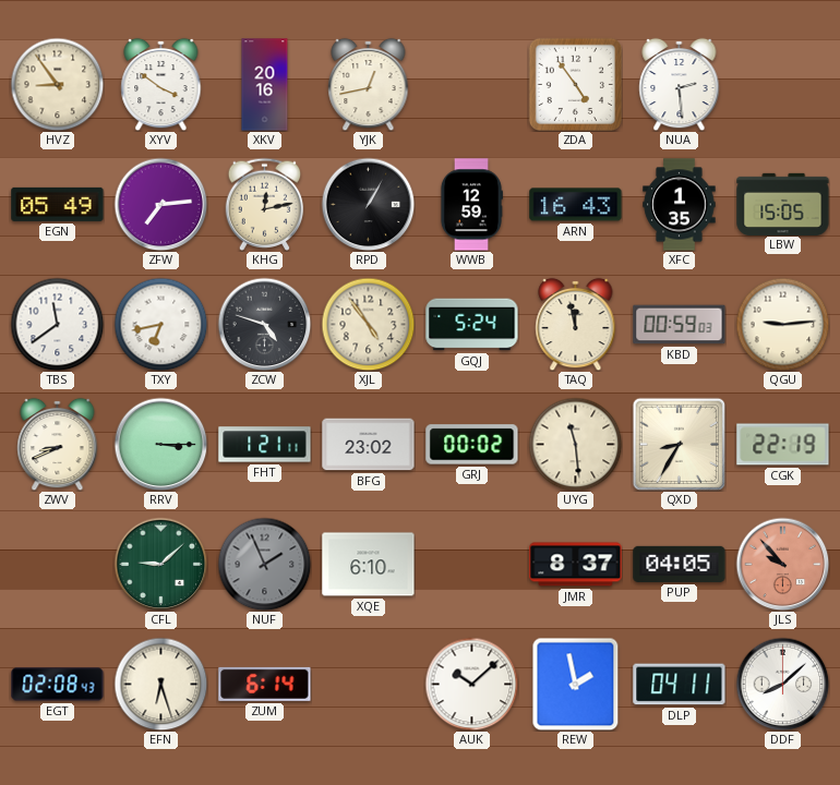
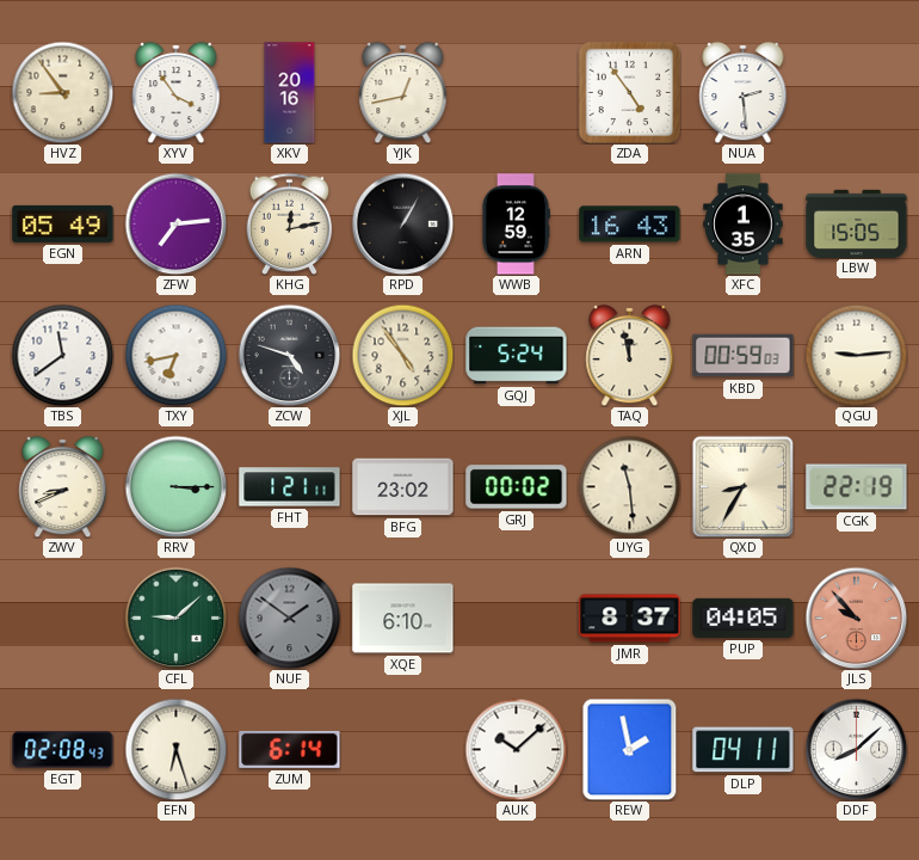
XYV: 3:51 -> 3:54 (177, 92)
NUF: 1:56 -> 1:51 (289, 618)
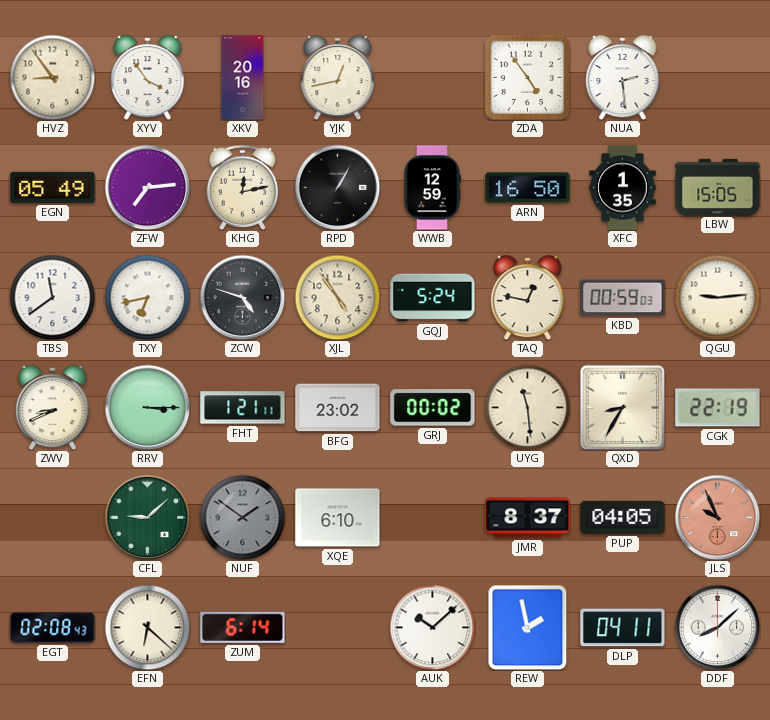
ARN: 16:43 -> 16:50 (528, 188)
TAQ: 11:58 -> 12:47 (528, 297)
JLS: 9:53 -> 9:56 (717, 517)
EFN: 6:27 -> 6:22 (147, 627)
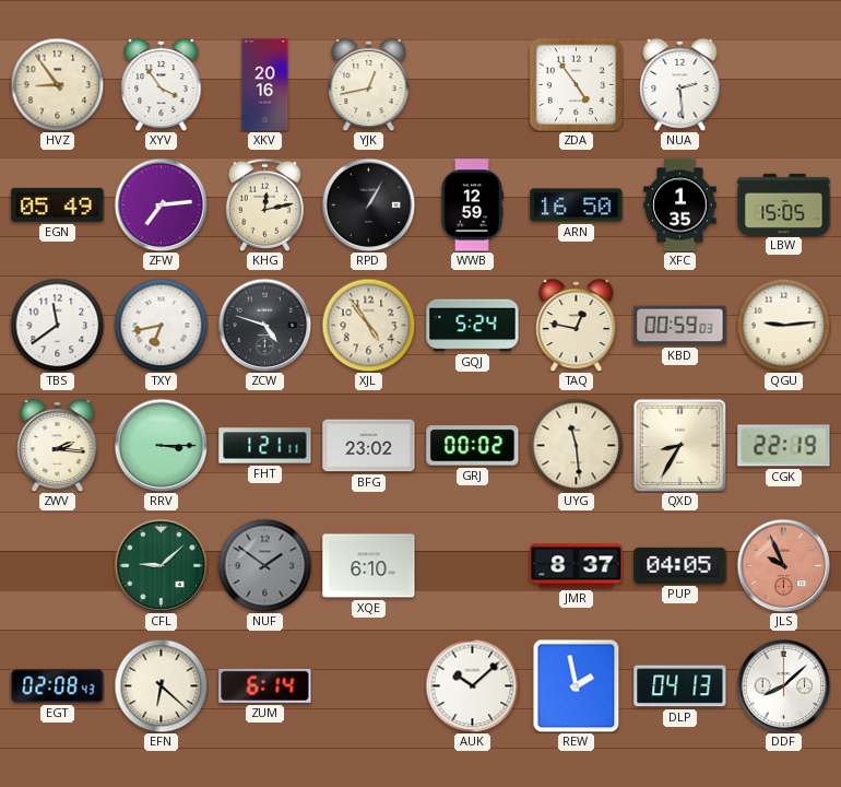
ZWV: 8:41 -> 2:16 (58, 445)
DLP: 04:11 -> 04:13 (680, 686)
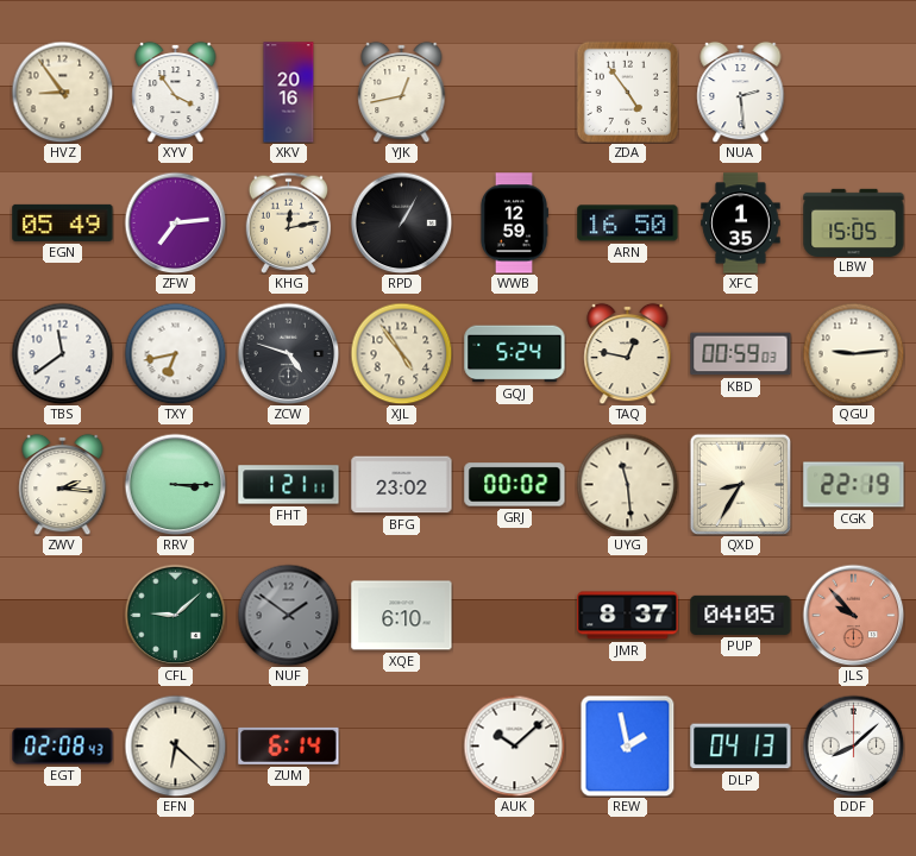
JLS: 9:56 -> 9:53 (853, 615)
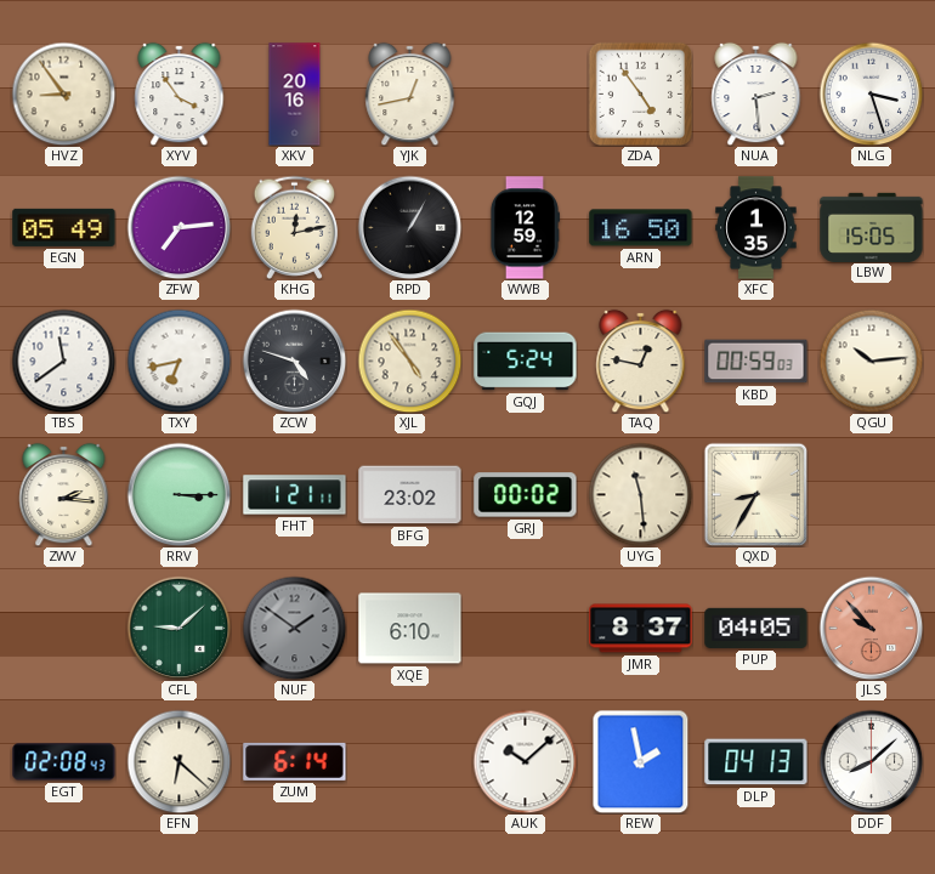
NLG: none -> 3:27 (871, 93)
QGU: 9:14 -> 10:14 (871, 361)
CGK: 22:19 -> none (854, 485)
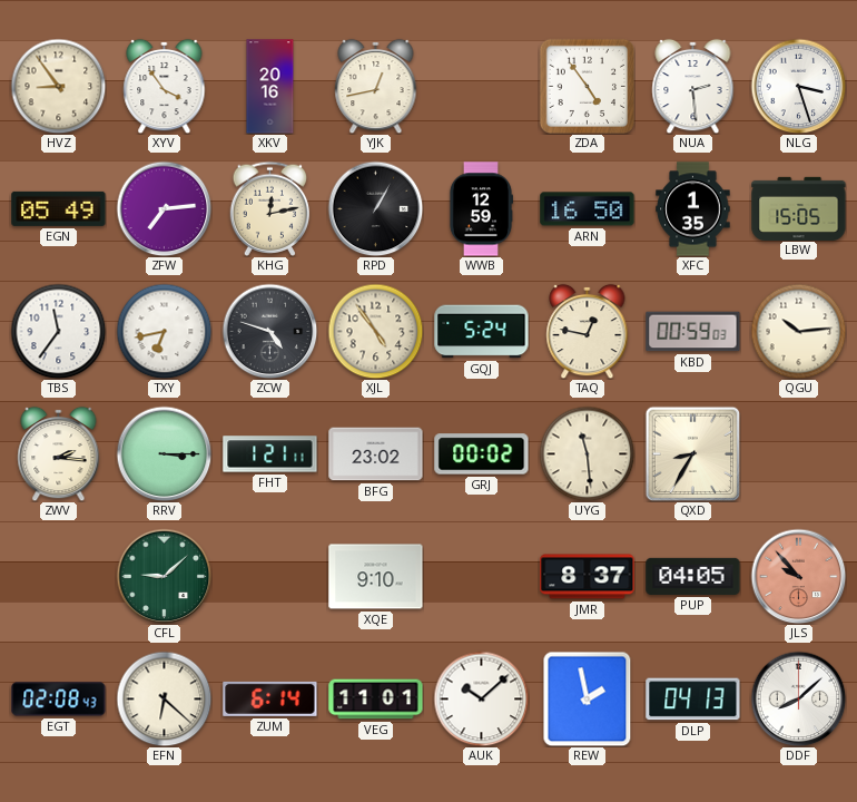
TBS: 11:39 -> 11:36 (58, 331)
NUF: 1:51 -> none (294, 628)
XQE: 6:10 -> 9:10 (376, 577)
VEG: none -> 11:01 (376, 700)
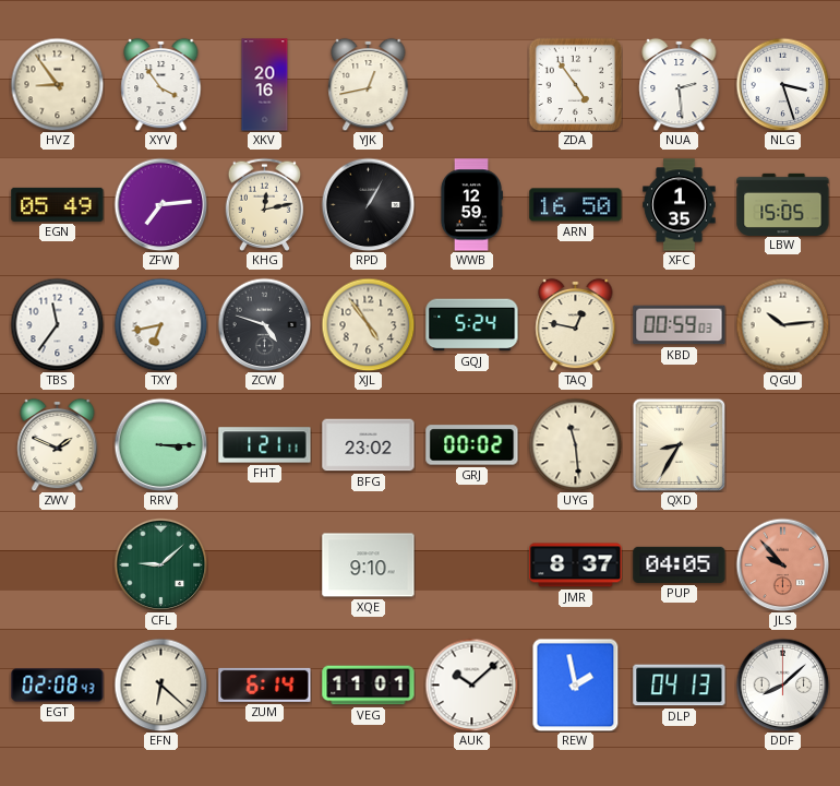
ZWV: 2:16 -> 1:49 (58, 444)
